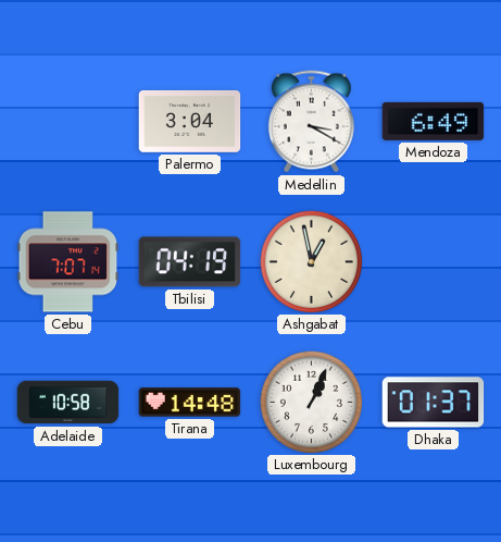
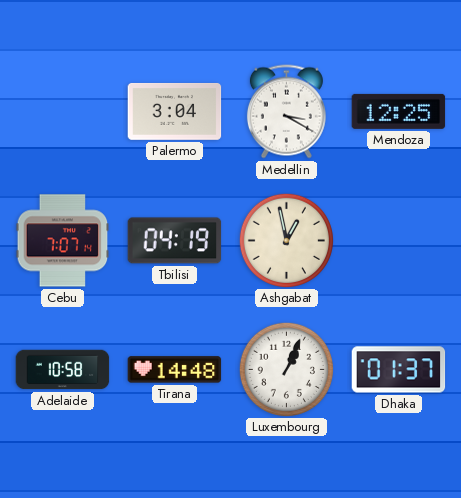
Mendoza: 6:49 -> 12:25 (399, 111)
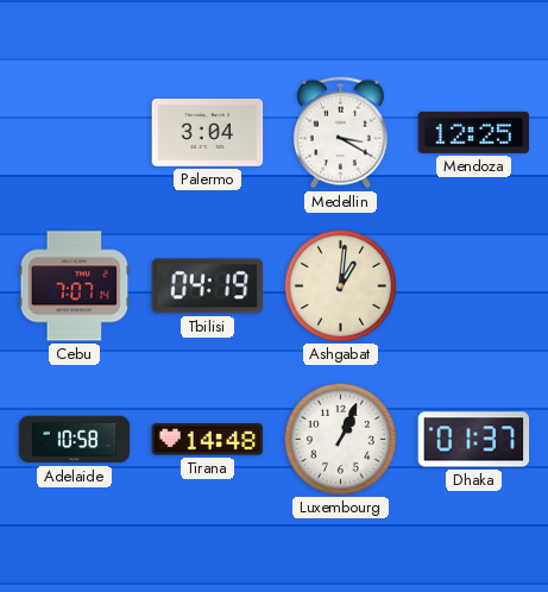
Ashgabat: 12:58 -> 1:01 (340, 285)
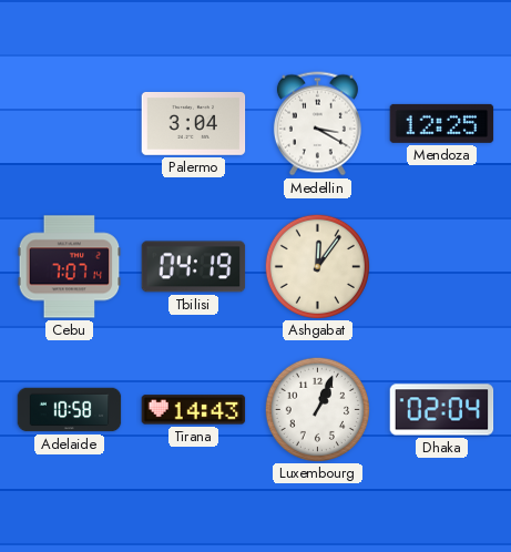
Ashgabat: 1:01 -> 12:06 (317, 266)
Tirana: 14:48 -> 14:43 (194, 410)
Dhaka: 01:37 -> 02:04 (442, 410)
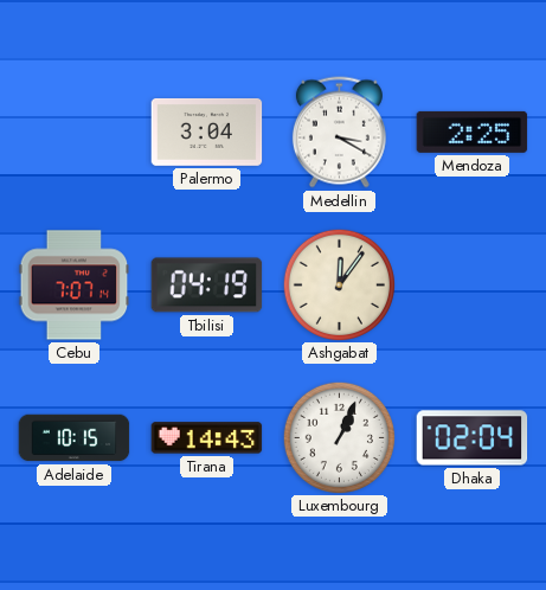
Mendoza: 12:25 -> 2:25 (473, 132)
Adelaide: 10:58 -> 10:15 (75, 438)
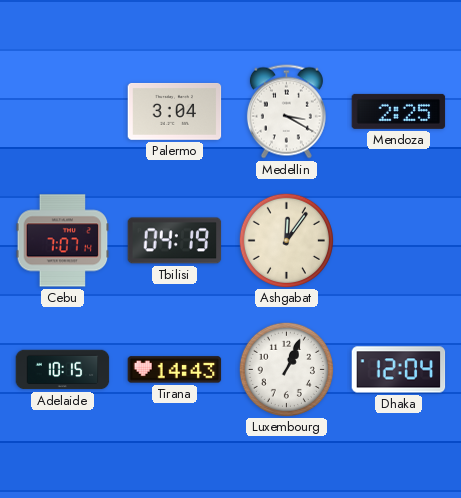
Dhaka: 02:04 -> 12:04 (399, 370)
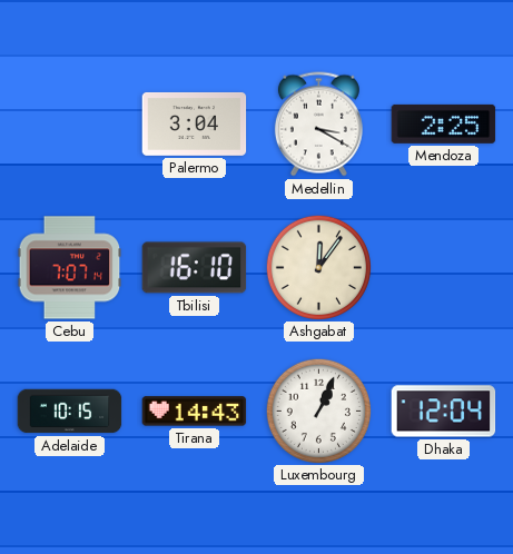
Tbilisi: 04:19 -> 16:10 (195, 268)
